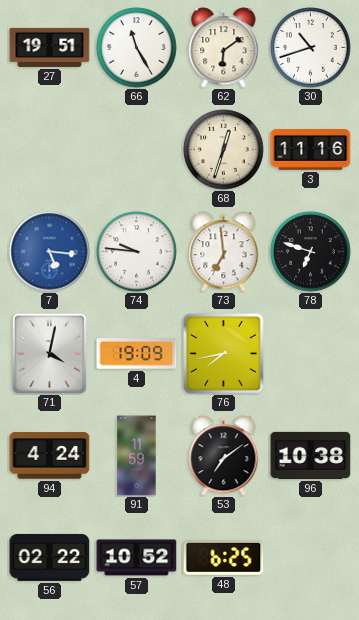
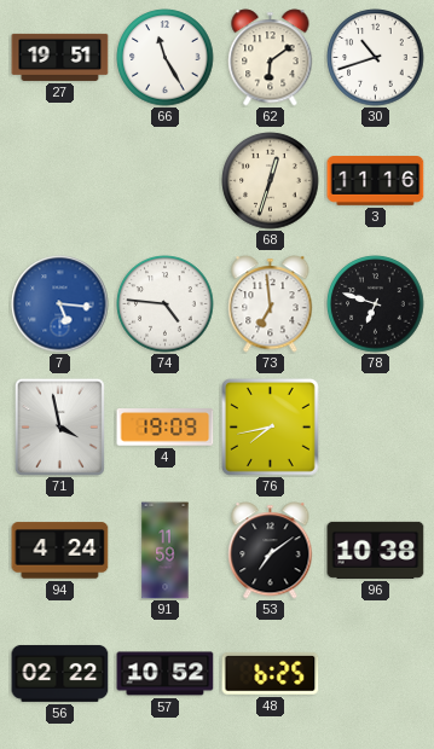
74: 9:46 -> 4:46 (166, 304)
71: 4:02 -> 3:58 (59, 426)
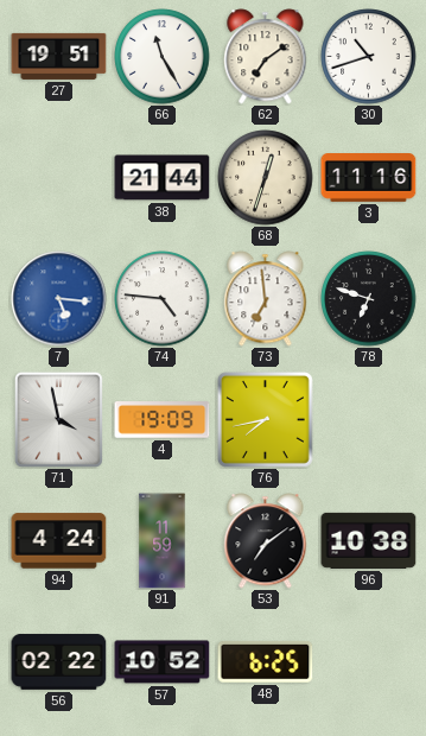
62: 6:09 -> 7:09 (266, 57)
38: none -> 21:44 (163, 178)
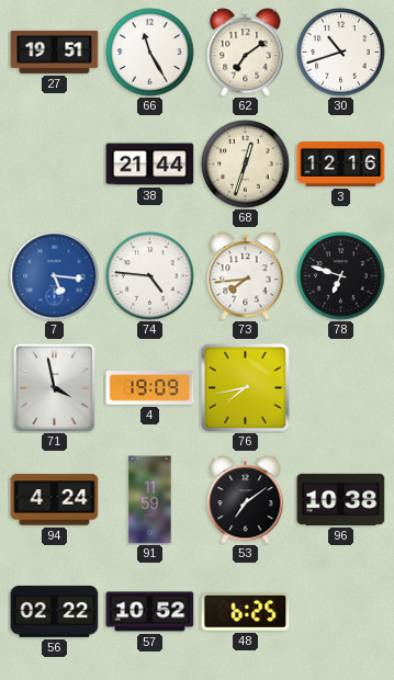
3: 11:16 -> 12:16 (341, 165)
73: 6:59 -> 7:44 (246, 276)
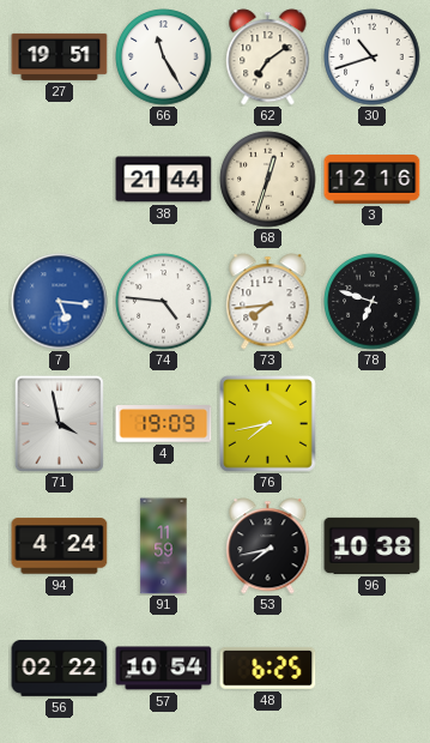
53: 7:09 -> 7:43 (268, 546)
57: 10:52 -> 10:54 (164, 669)
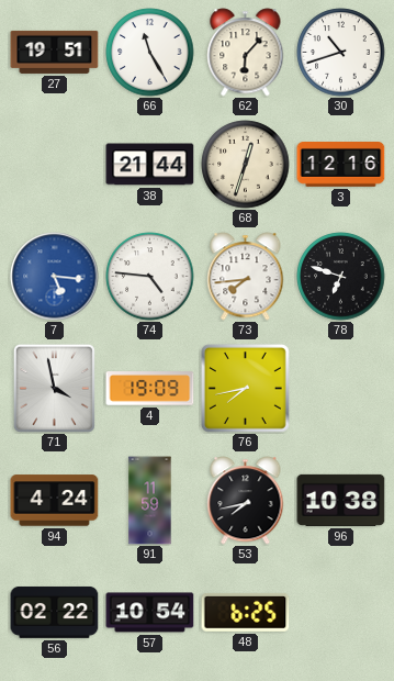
62: 7:09 -> 6:07 (246, 53)
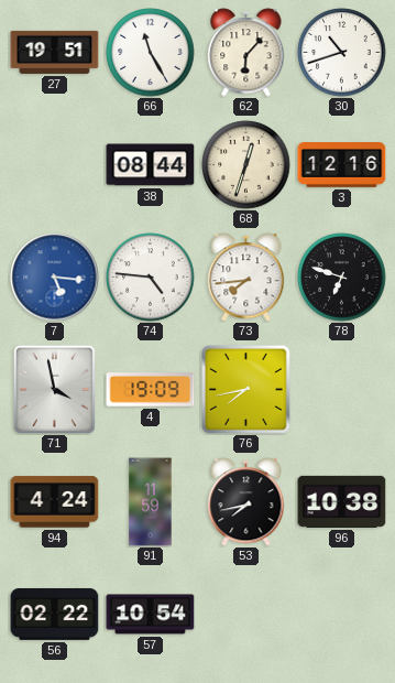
38: 21:44 -> 08:44 (151, 165)
48: 6:25 -> none (246, 613)
